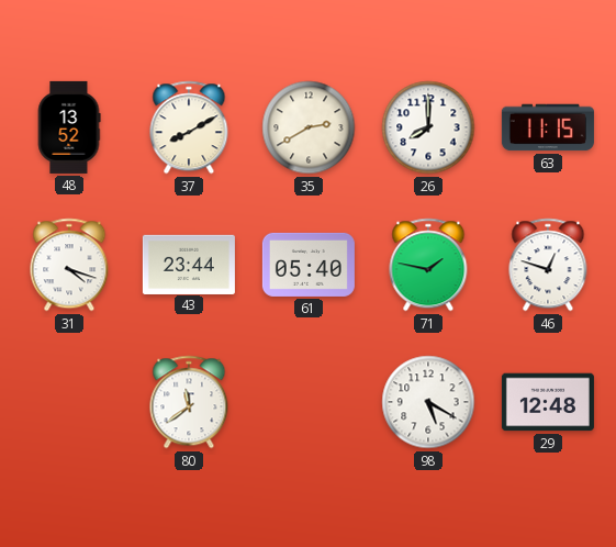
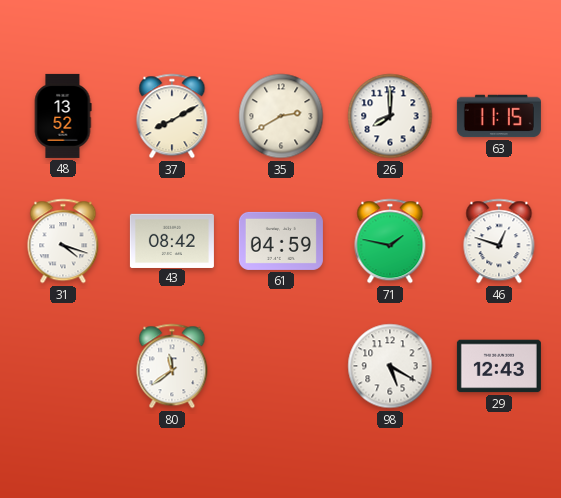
43: 23:44 -> 08:42 (172, 240)
61: 05:40 -> 04:59 (281, 241)
29: 12:48 -> 12:43 (499, 366)
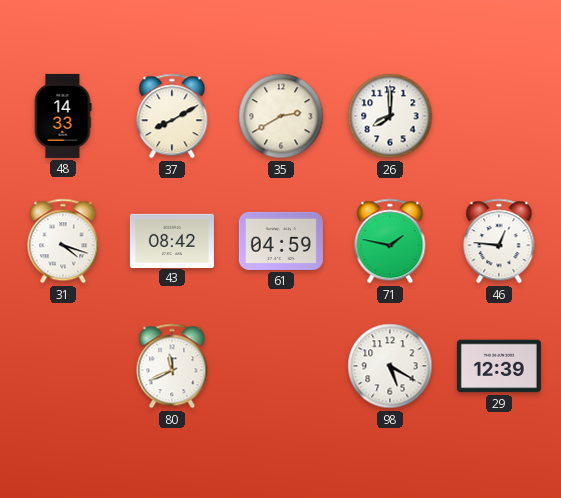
48: 13:52 -> 14:33 (63, 116)
63: 11:15 -> none (499, 116)
46: 12:48 -> 12:46 (499, 241)
80: 11:39 -> 11:41 (172, 366)
29: 12:43 -> 12:39 (499, 366)
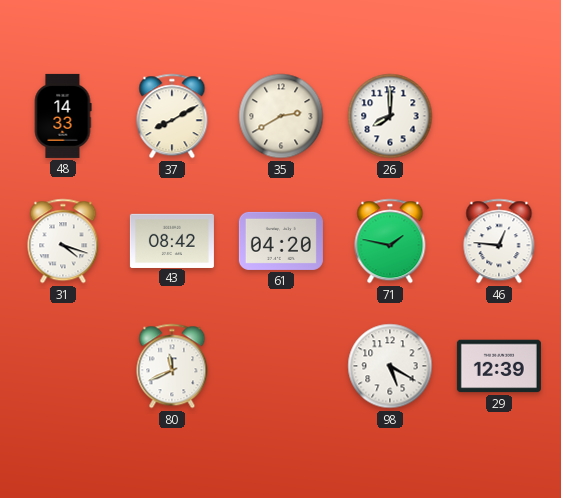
61: 04:59 -> 04:20 (281, 241)
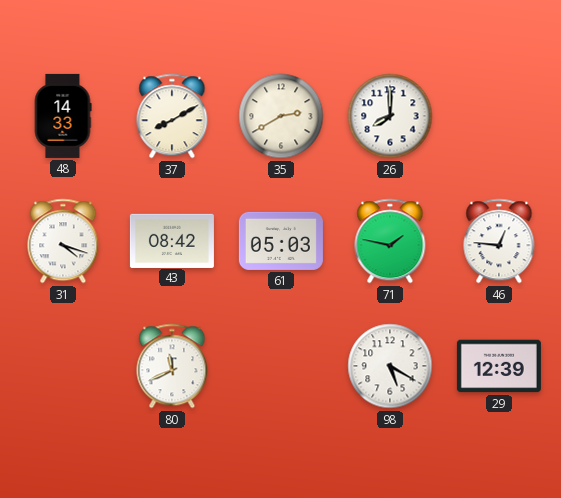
61: 04:20 -> 05:03 (281, 241)
